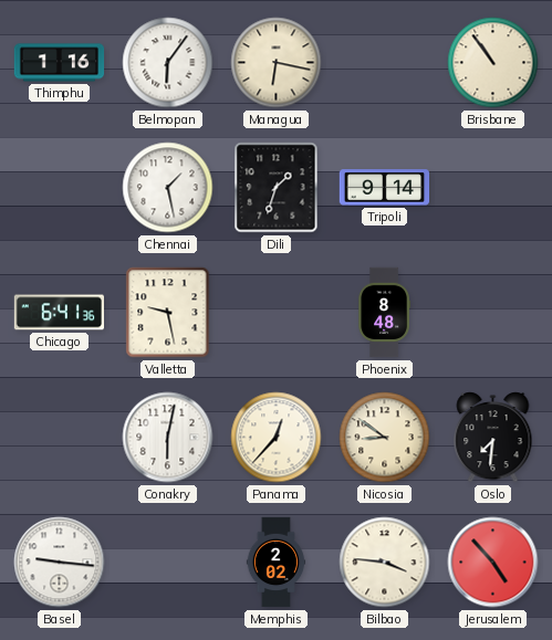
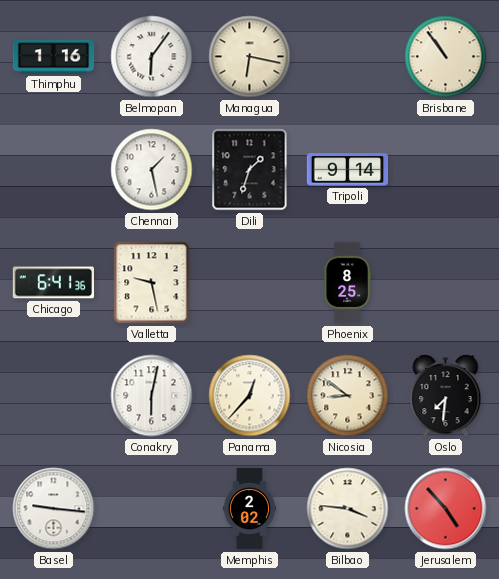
Phoenix: 8:48 -> 8:25 (347, 283)
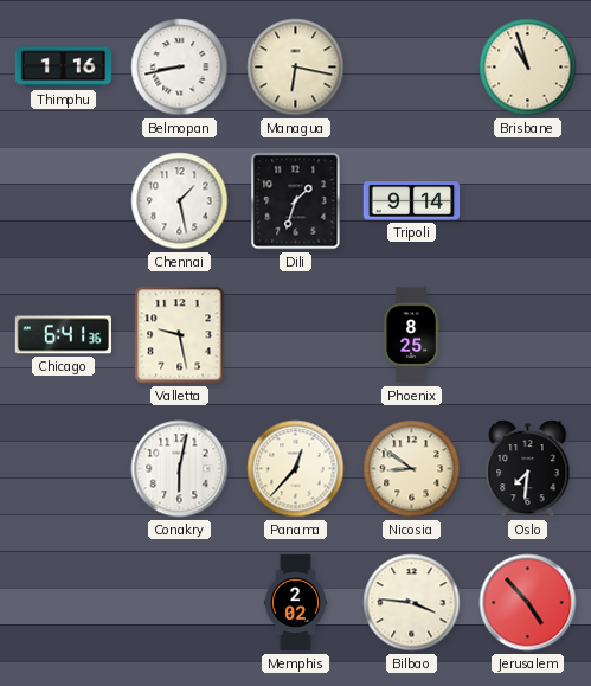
Belmopan: 6:06 -> 8:43 (180, 68)
Brisbane: 10:54 -> 10:57 (528, 68)
Basel: 9:16 -> none (54, 509)
